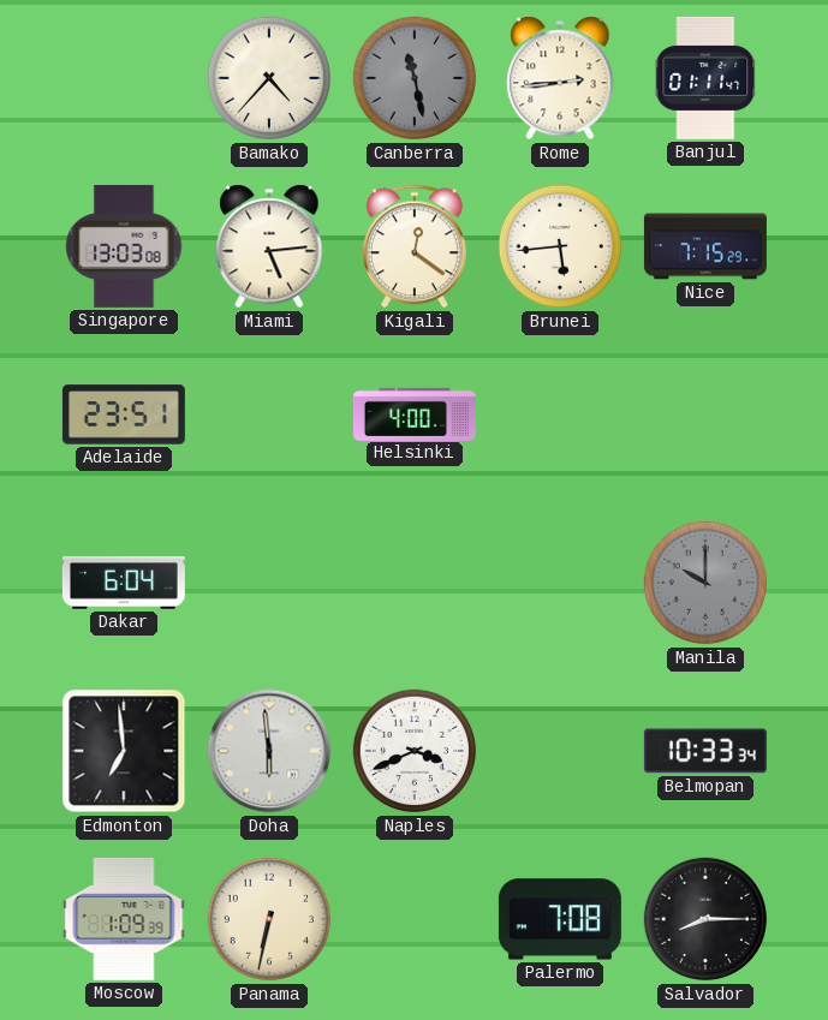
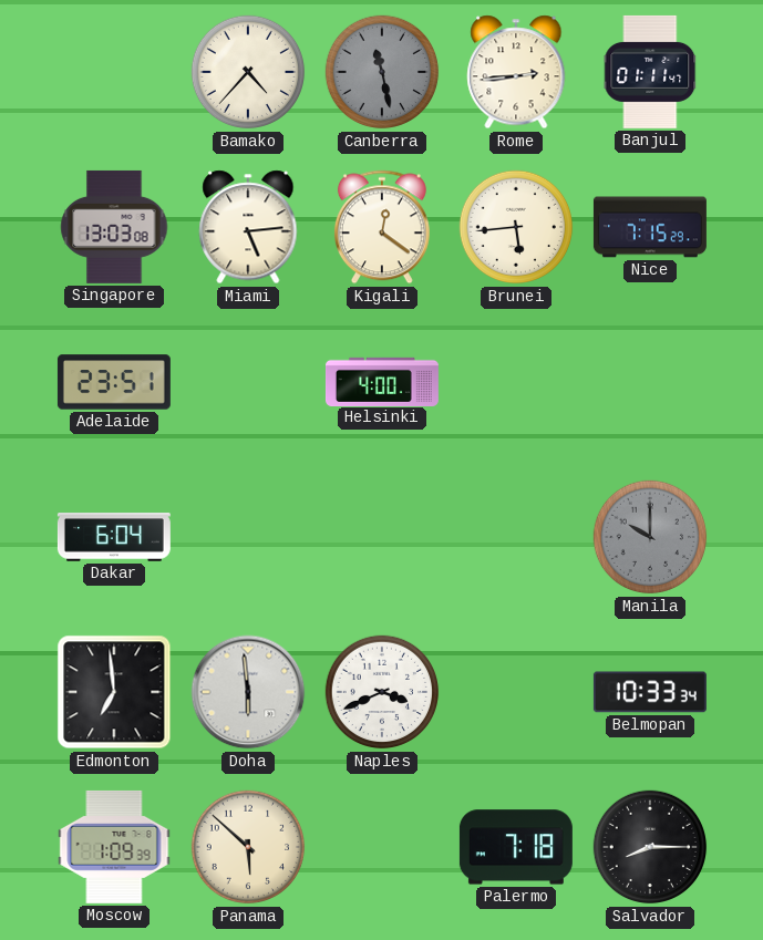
Panama: 6:32 -> 5:52 (248, 847)
Palermo: 7:08 -> 7:18 (516, 847)
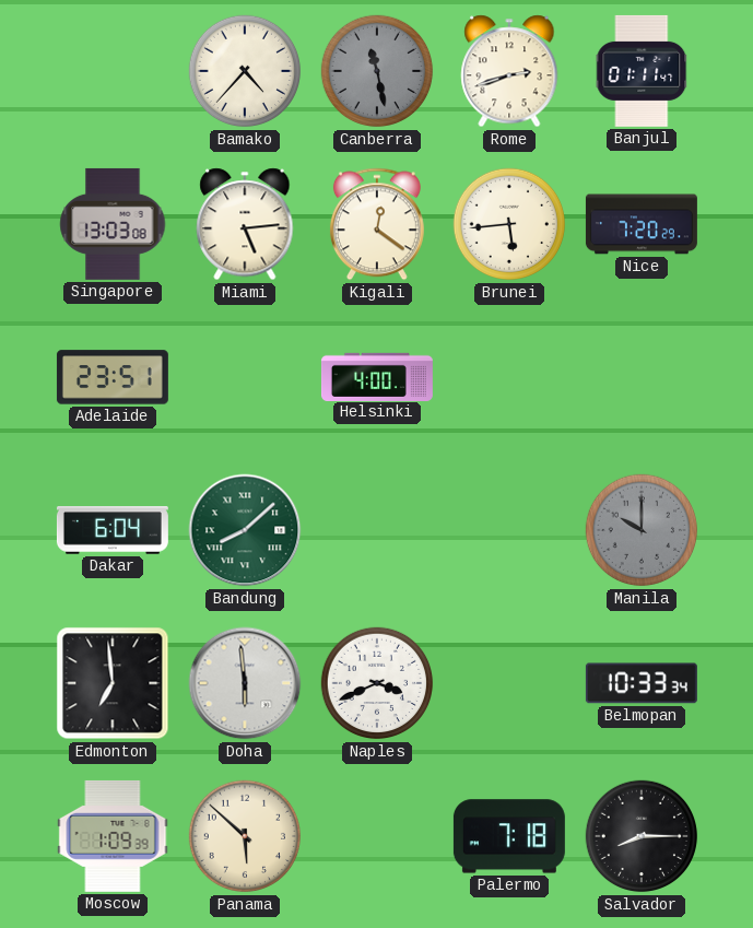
Rome: 2:44 -> 2:42 (509, 71)
Nice: 7:15 -> 7:20 (642, 224)
Bandung: none -> 8:08 (245, 530)
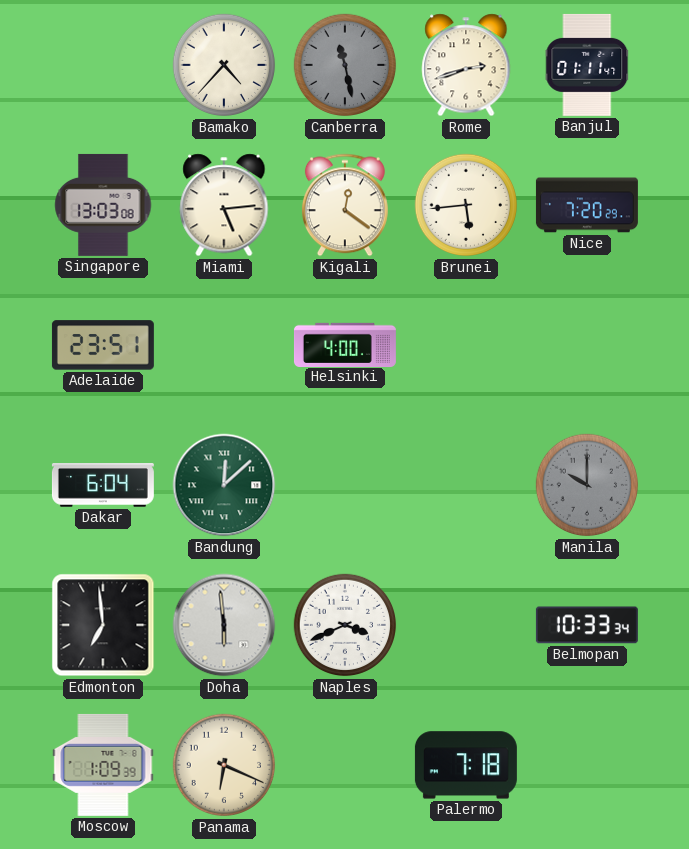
Bandung: 8:08 -> 12:08 (224, 485)
Panama: 5:52 -> 6:19 (224, 765)
Salvador: 8:15 -> none (642, 836)
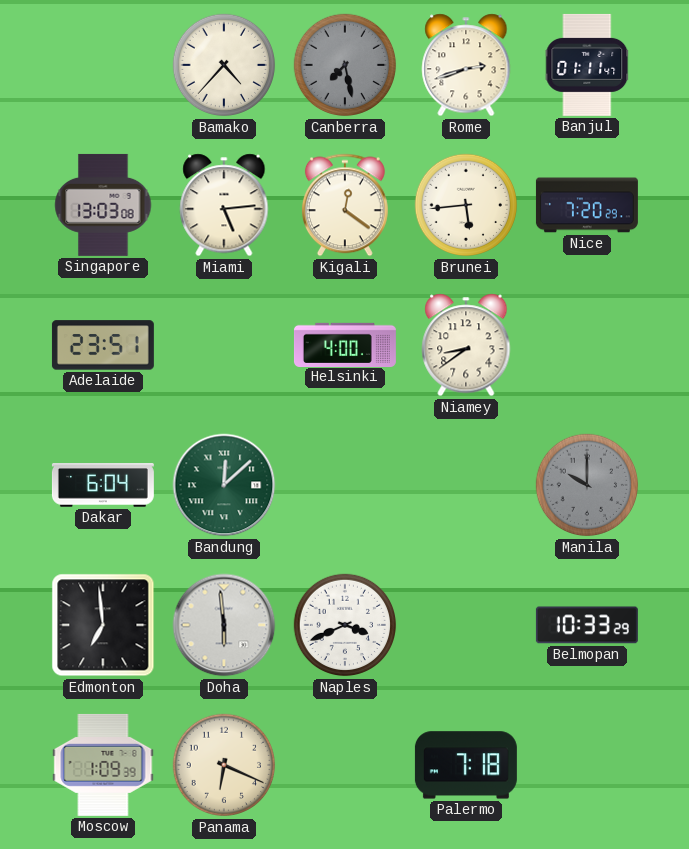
Canberra: 11:28 -> 7:28 (345, 65)
Niamey: none -> 8:39 (466, 345)
Belmopan: 10:33:34 -> 10:33:29 (587, 625)
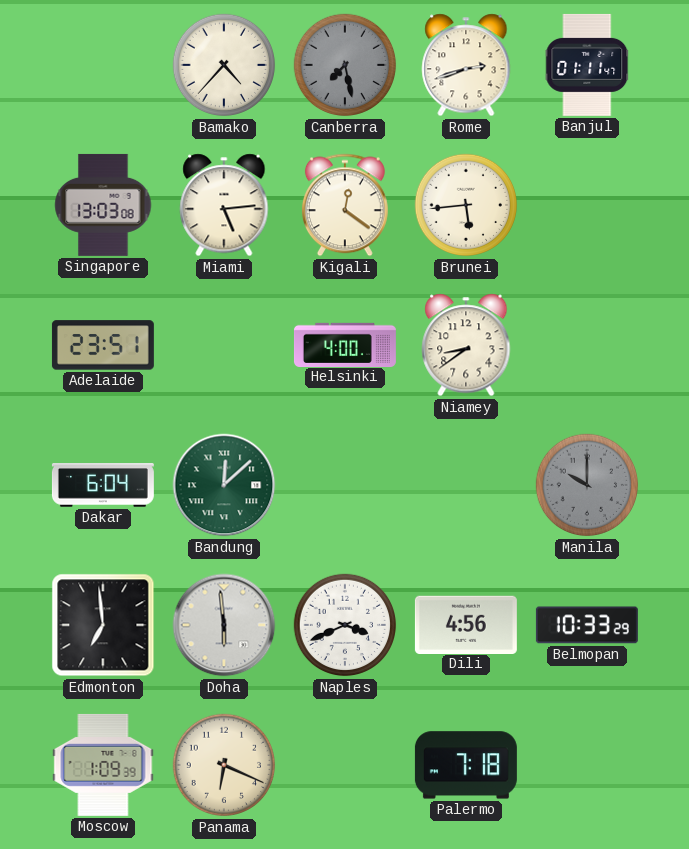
Nice: 7:20 -> none (587, 205)
Dili: none -> 4:56 (466, 624)
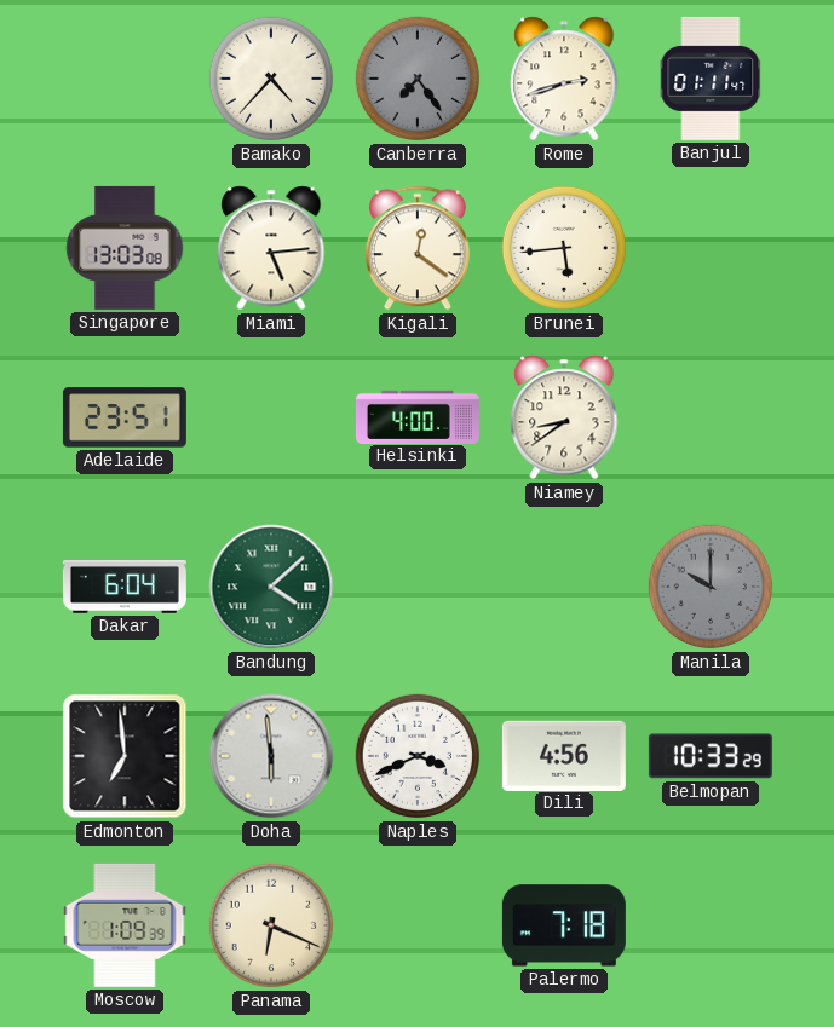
Canberra: 7:28 -> 7:24 (418, 79)
Bandung: 12:08 -> 4:08 (271, 587)
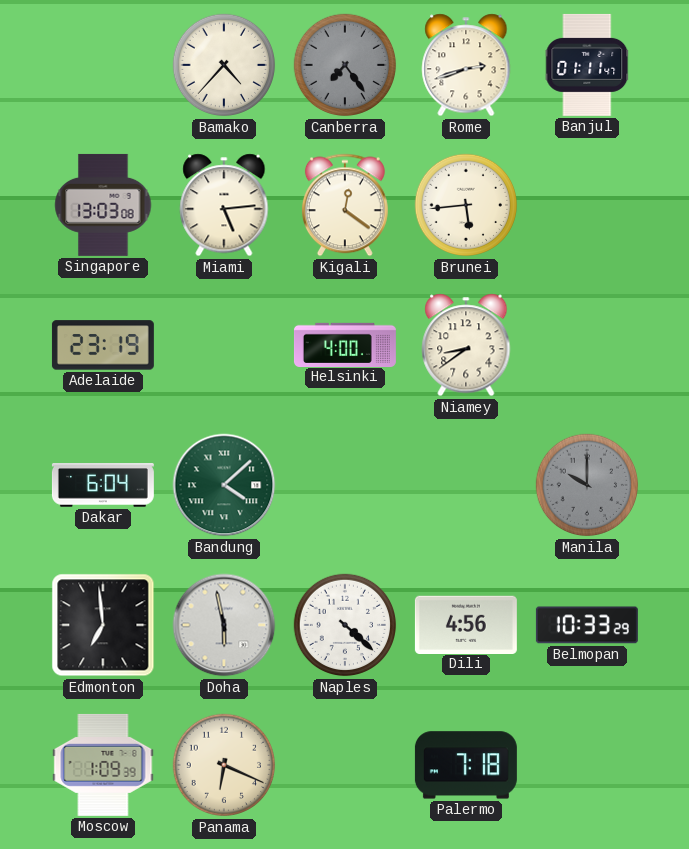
Adelaide: 23:51 -> 23:19 (103, 345)
Doha: 5:59 -> 5:58 (224, 625)
Naples: 3:41 -> 4:22 (345, 625)
